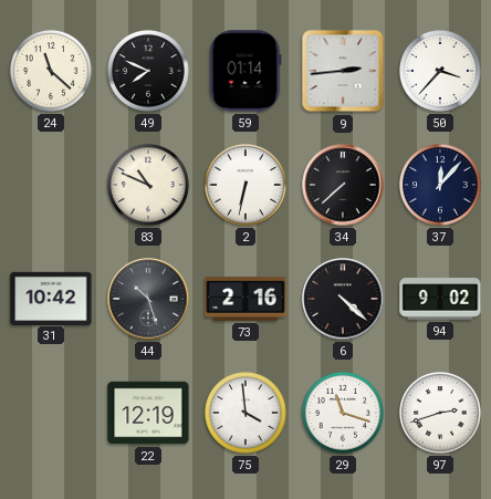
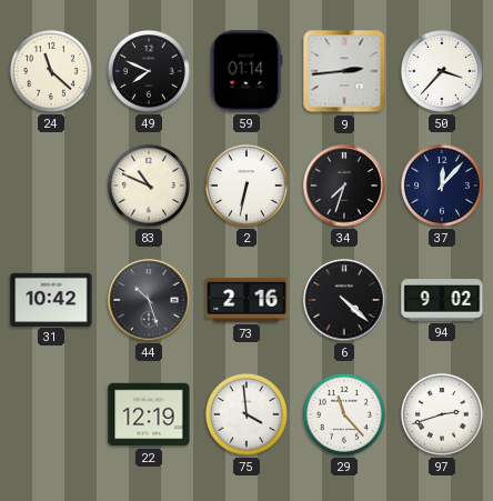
34: 7:38 -> 7:33 (344, 186)
29: 11:18 -> 11:23 (344, 414)
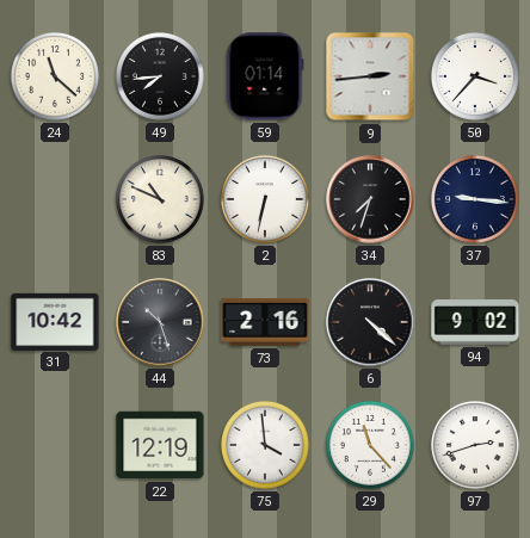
49: 7:49 -> 7:44 (160, 76)
37: 12:07 -> 9:16 (475, 199)
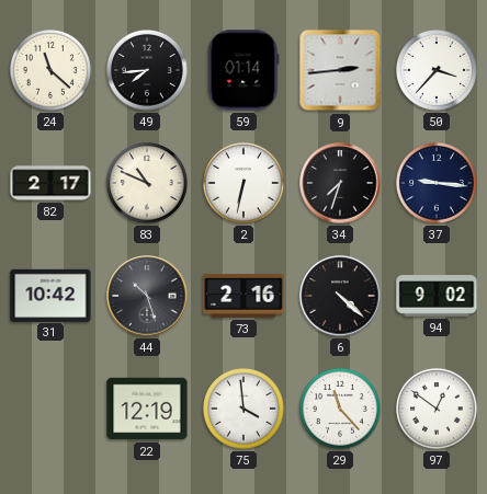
82: none -> 2:17 (50, 183)
97: 2:42 -> 12:51 (437, 409)
